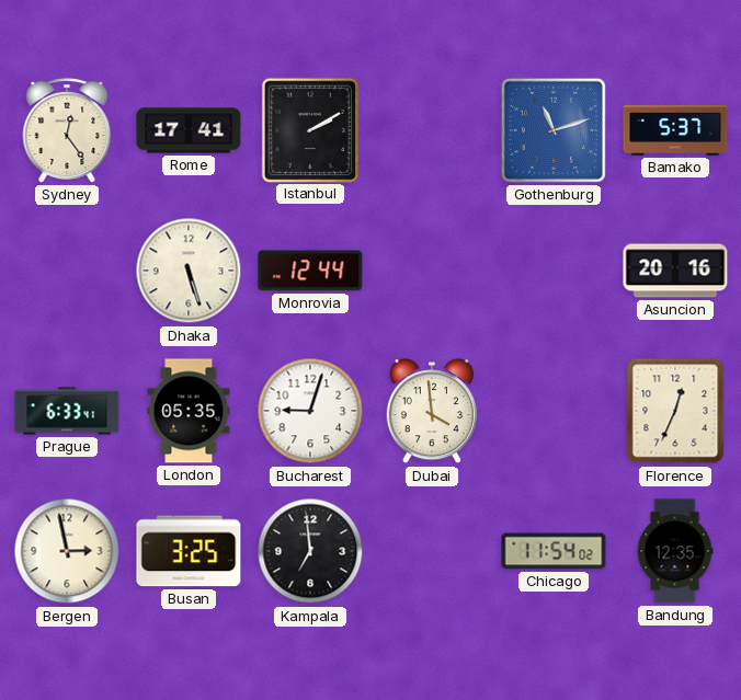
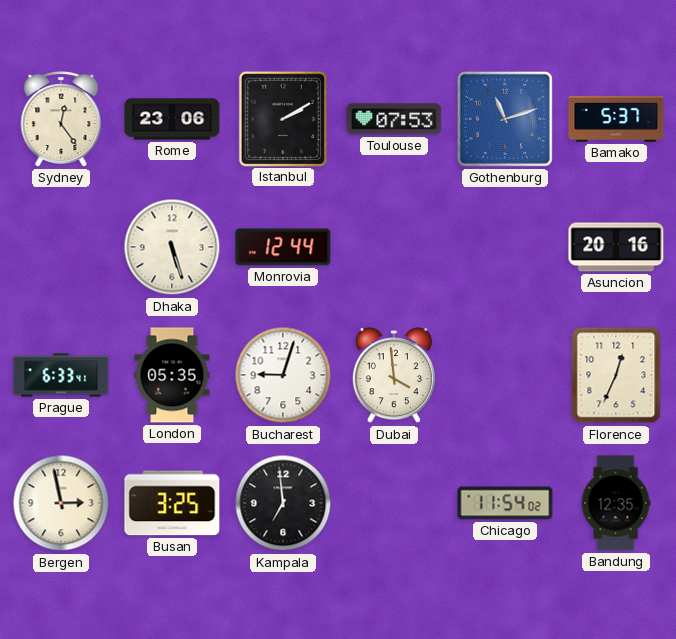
Rome: 17:41 -> 23:06 (172, 119)
Toulouse: none -> 07:53 (394, 119)
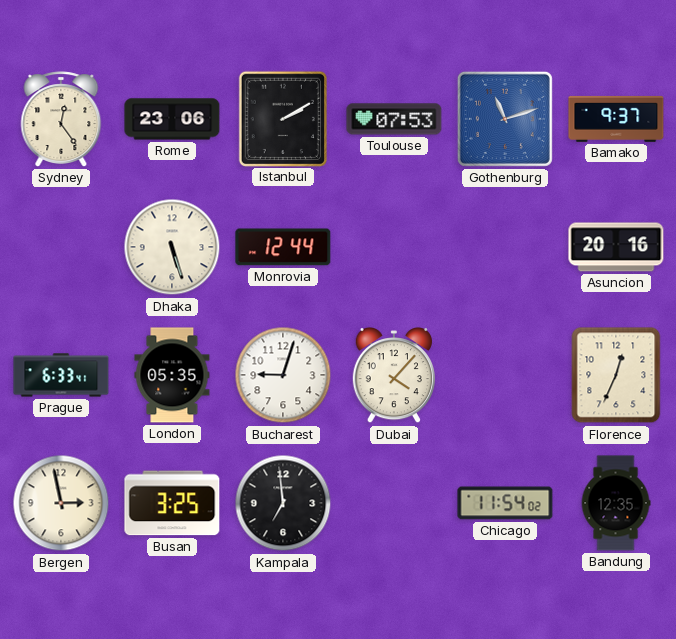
Bamako: 5:37 -> 9:37 (616, 119)
Dubai: 3:59 -> 4:07 (394, 376)
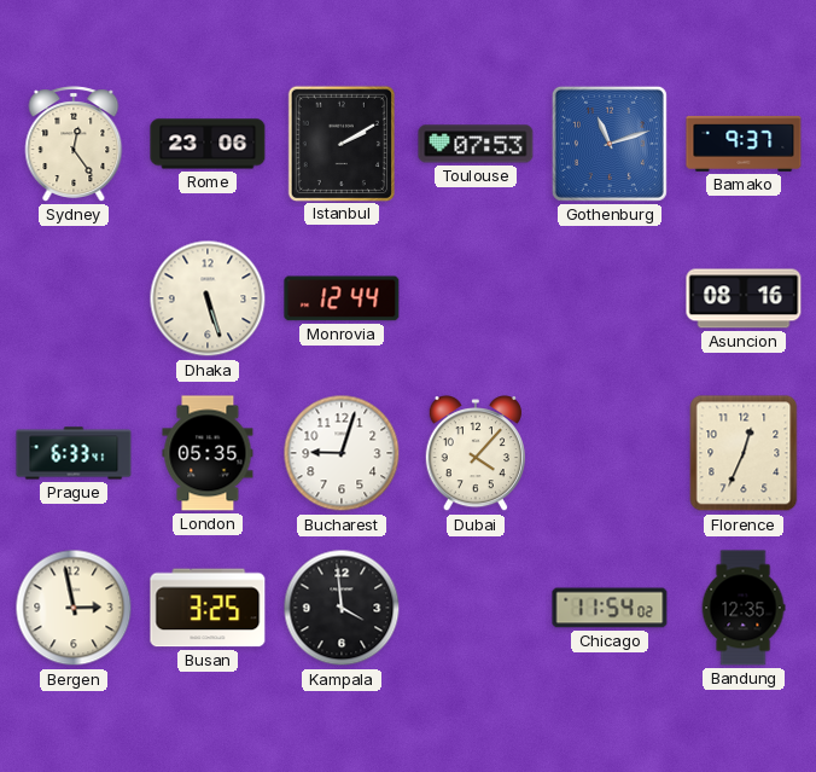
Asuncion: 20:16 -> 08:16 (744, 298)
Kampala: 6:59 -> 3:59 (342, 608)
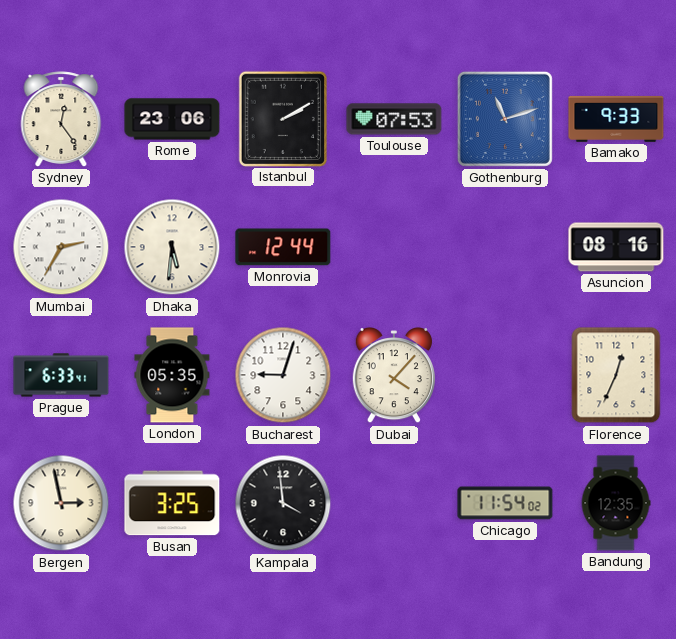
Bamako: 9:37 -> 9:33 (616, 119)
Mumbai: none -> 2:35 (61, 247)
Dhaka: 5:27 -> 5:31 (172, 247)
